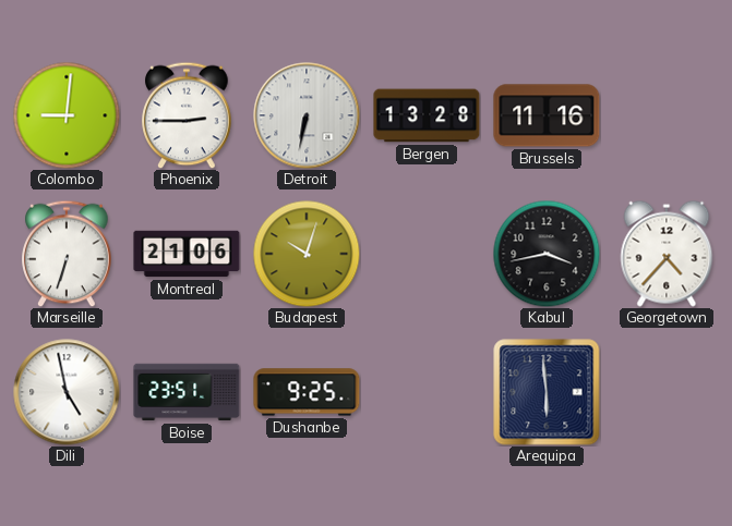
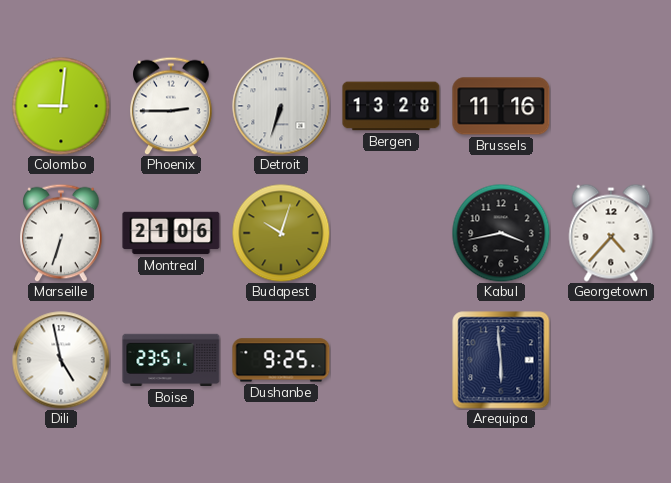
Detroit: 6:32 -> 6:33 (281, 106)
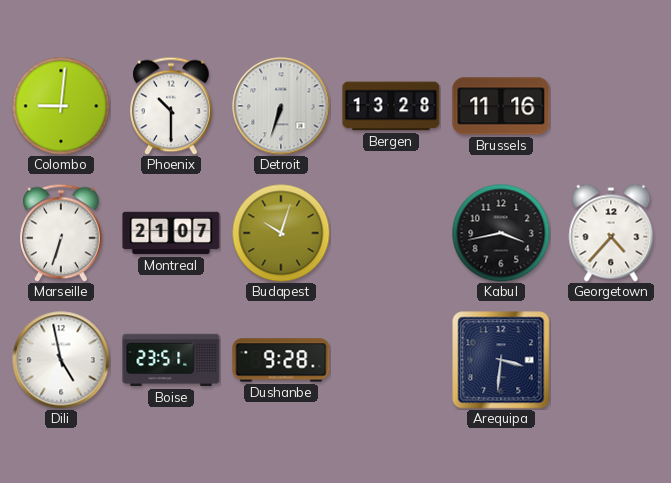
Phoenix: 2:45 -> 10:30 (171, 106)
Montreal: 21:06 -> 21:07 (171, 233)
Dushanbe: 9:25 -> 9:28 (281, 360)
Arequipa: 5:59 -> 3:31 (501, 360)
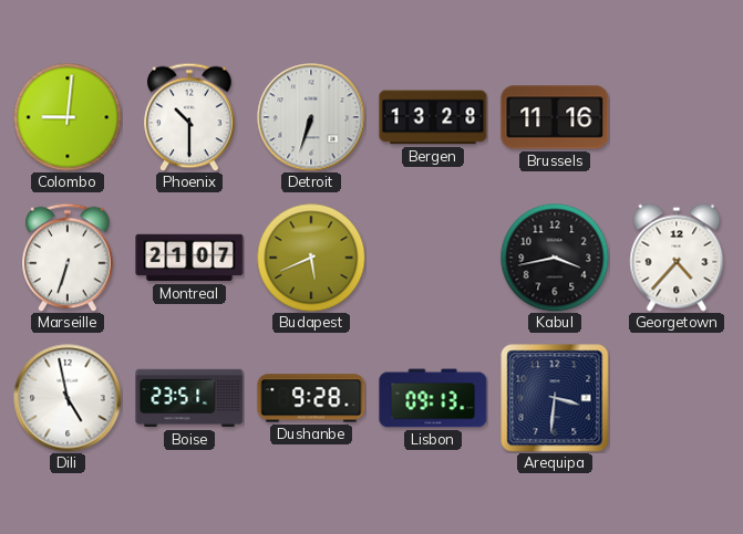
Budapest: 10:03 -> 5:41 (311, 258)
Lisbon: none -> 09:13 (433, 398)
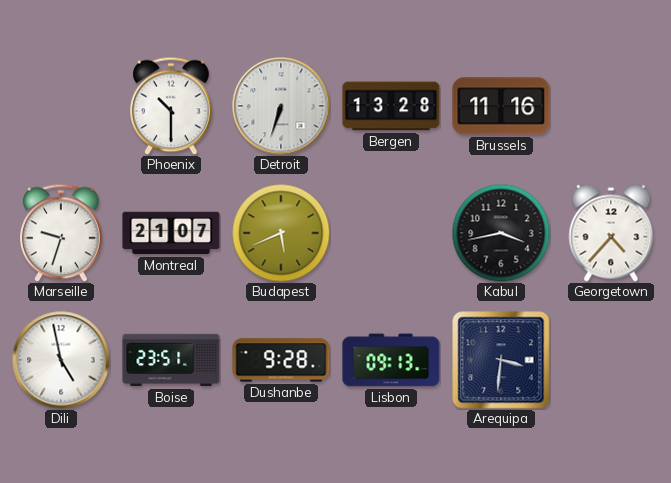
Colombo: 9:01 -> none (68, 117)
Marseille: 6:33 -> 9:33 (61, 233)
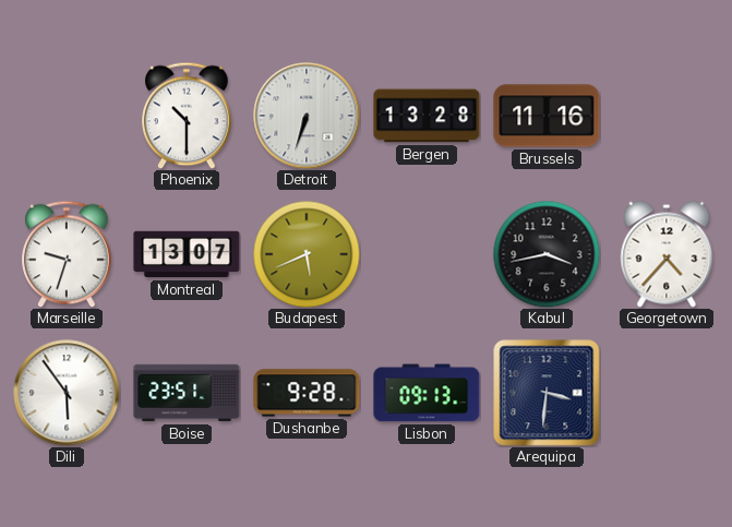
Montreal: 21:07 -> 13:07 (187, 254)
Dili: 4:58 -> 5:54 (67, 393)
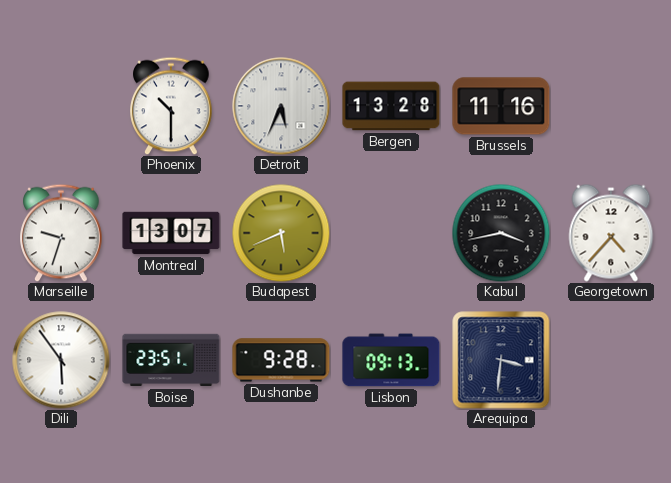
Detroit: 6:33 -> 5:34 (281, 106)
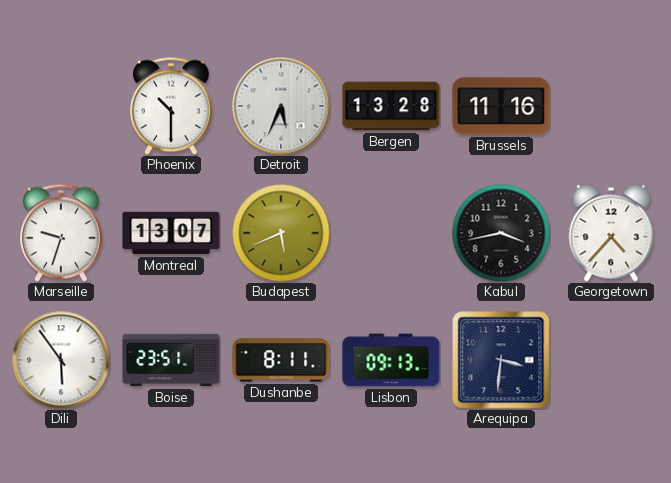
Dushanbe: 9:28 -> 8:11 (281, 360)
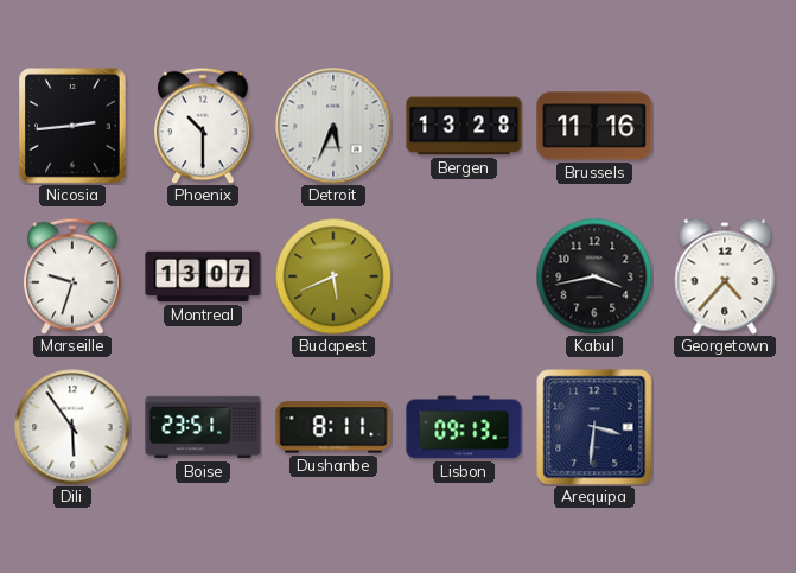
Nicosia: none -> 2:44 (74, 127)
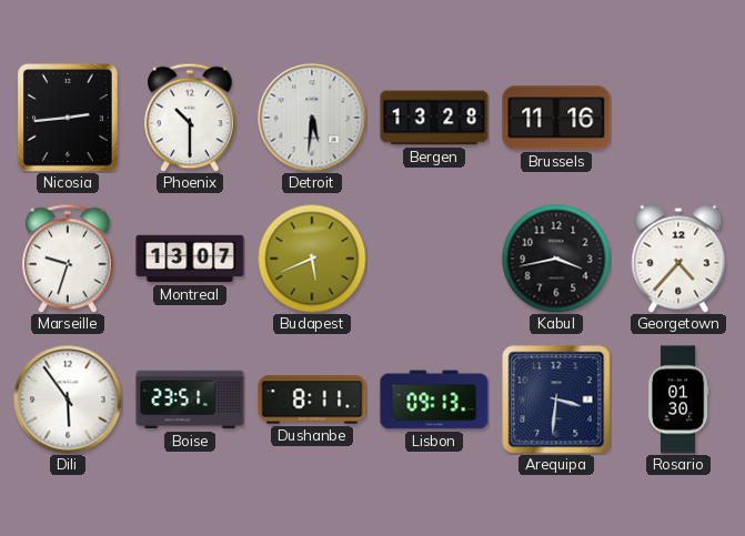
Detroit: 5:34 -> 5:31 (312, 118)
Rosario: none -> 01:30 (678, 400)
